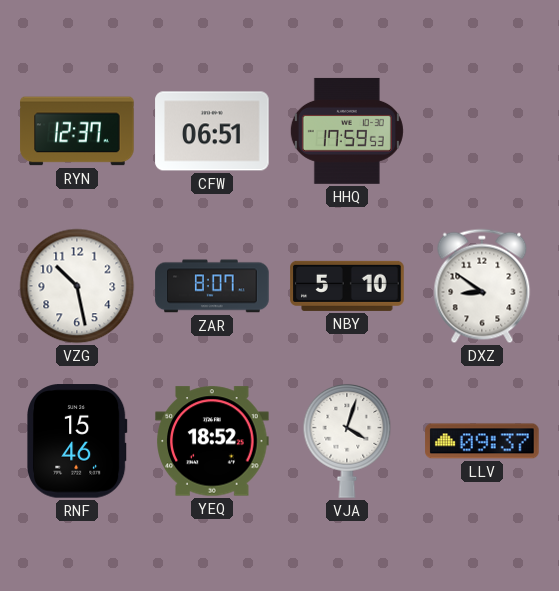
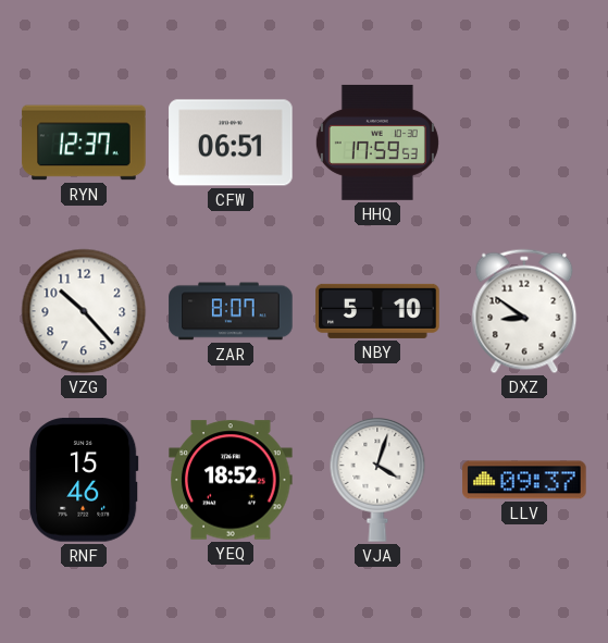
VZG: 10:28 -> 10:23 (84, 311)
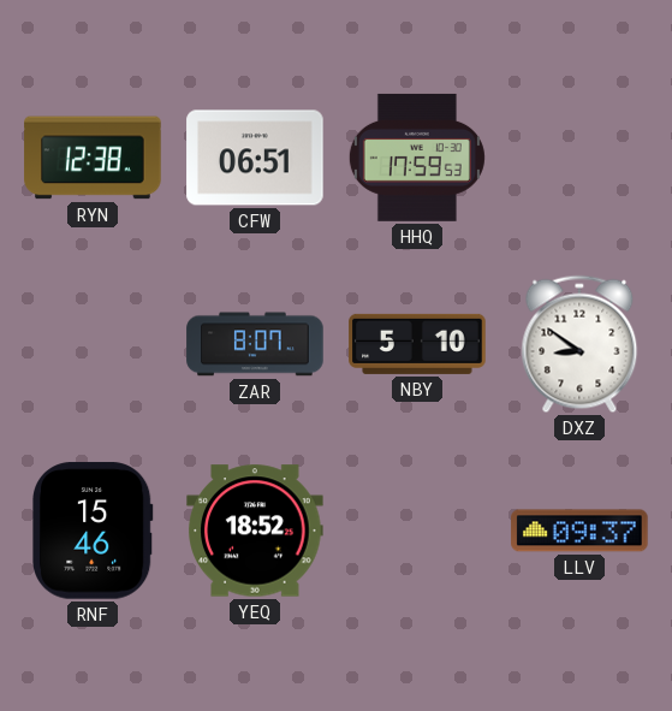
RYN: 12:37 -> 12:38 (93, 158)
VZG: 10:23 -> none (84, 311)
VJA: 4:03 -> none (377, 480)
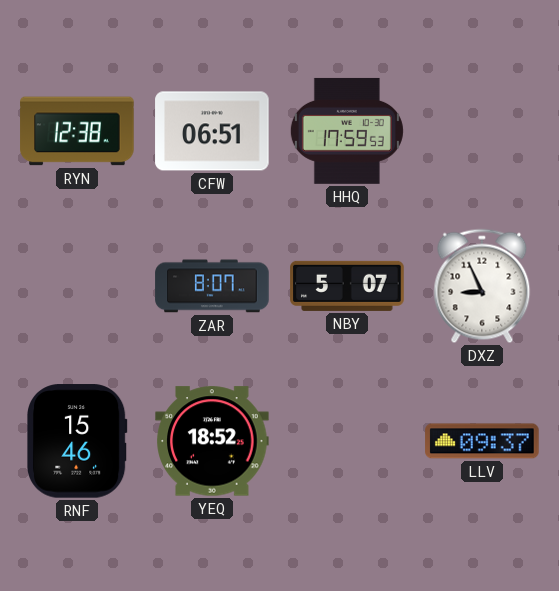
NBY: 5:10 -> 5:07 (347, 286)
DXZ: 8:51 -> 8:56 (482, 286)
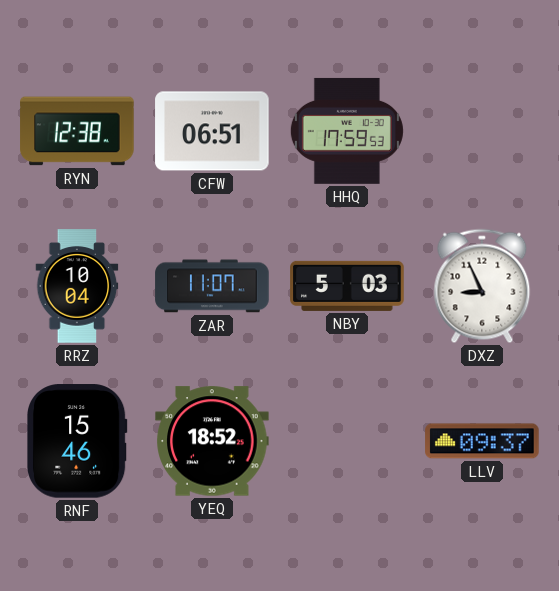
RRZ: none -> 10:04 (77, 286)
ZAR: 8:07 -> 11:07 (212, 286)
NBY: 5:07 -> 5:03 (347, 286)
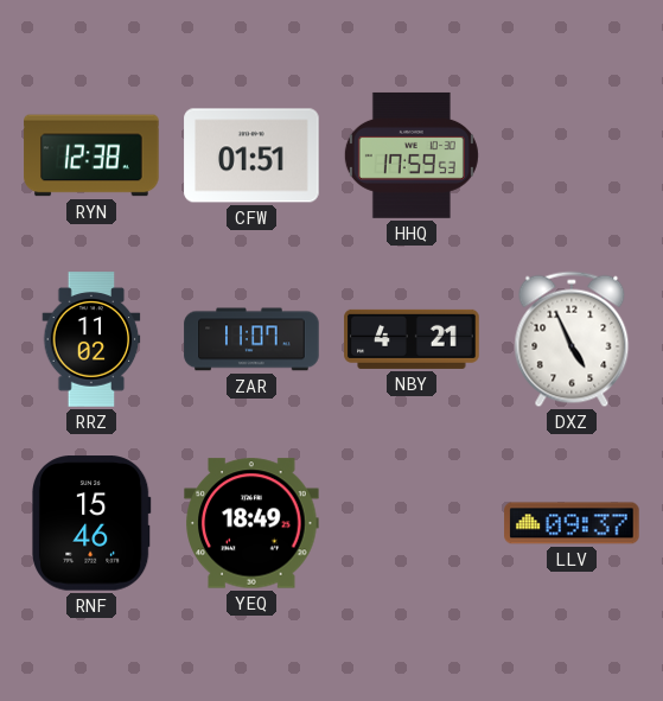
CFW: 06:51 -> 01:51 (251, 155)
RRZ: 10:04 -> 11:02 (91, 339)
NBY: 5:03 -> 4:21 (412, 339)
DXZ: 8:56 -> 4:56 (572, 339)
YEQ: 18:52 -> 18:49 (251, 523)
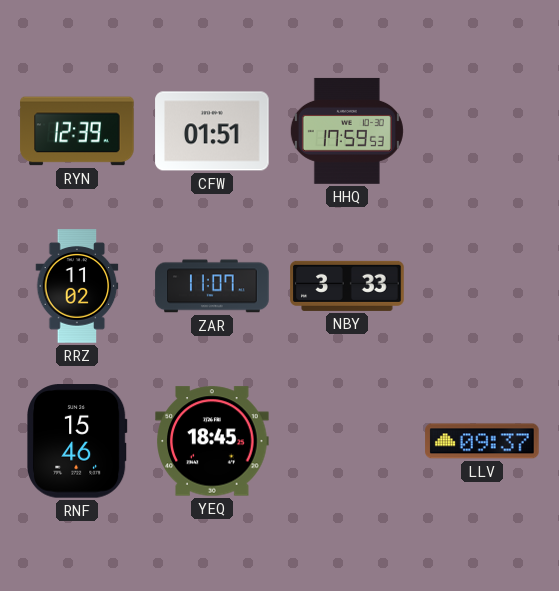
RYN: 12:38 -> 12:39 (77, 131)
NBY: 4:21 -> 3:33 (347, 286)
DXZ: 4:56 -> none (572, 339)
YEQ: 18:49 -> 18:45 (212, 441)
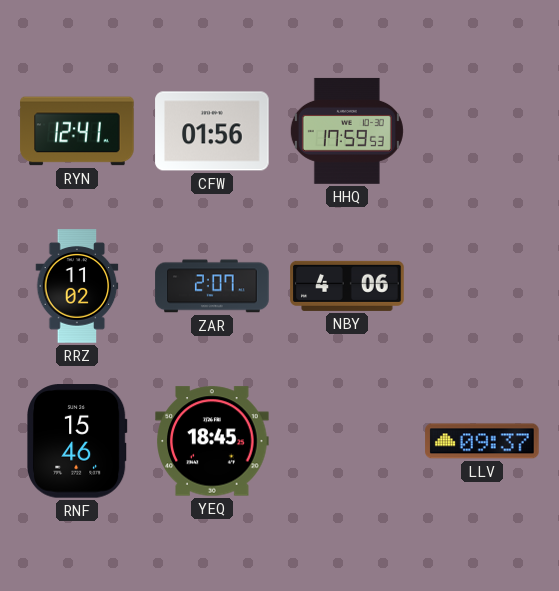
RYN: 12:39 -> 12:41 (77, 131)
CFW: 01:51 -> 01:56 (212, 131)
ZAR: 11:07 -> 2:07 (212, 286)
NBY: 3:33 -> 4:06 (347, 286)
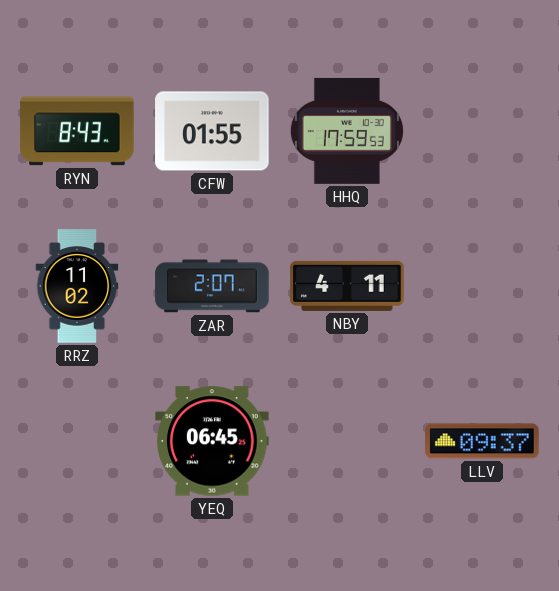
RYN: 12:41 -> 8:43 (77, 131)
CFW: 01:56 -> 01:55 (212, 131)
NBY: 4:06 -> 4:11 (347, 286)
RNF: 15:46 -> none (77, 441)
YEQ: 18:45 -> 06:45 (212, 441)
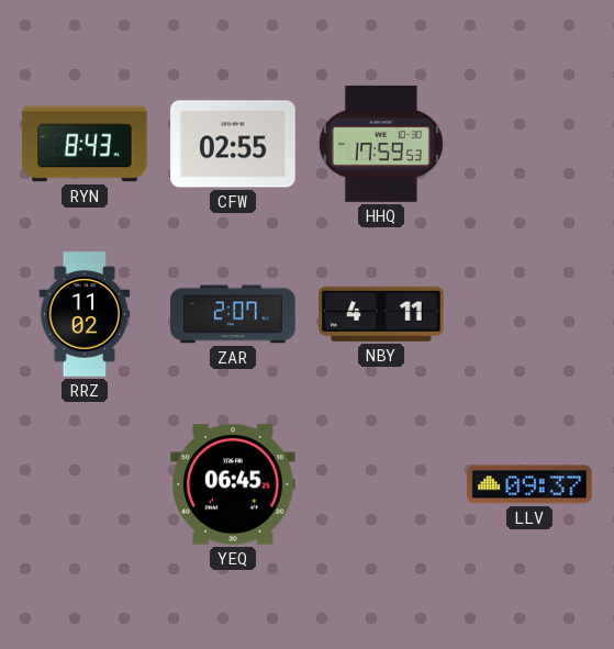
CFW: 01:55 -> 02:55 (233, 144)
